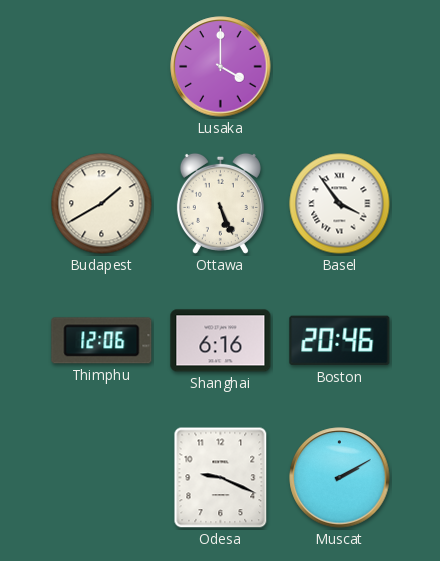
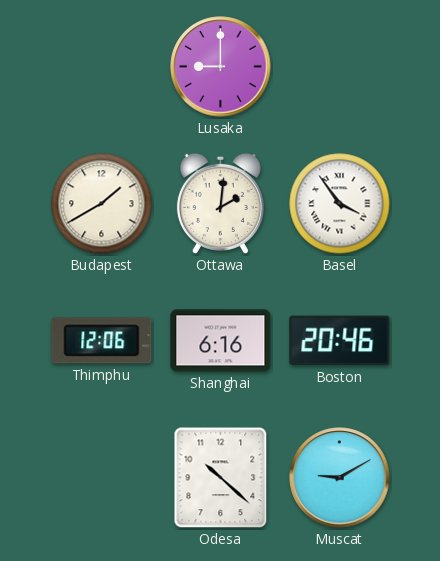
Lusaka: 4:00 -> 9:00 (221, 67)
Ottawa: 5:26 -> 2:01 (220, 203)
Odesa: 9:19 -> 10:22 (221, 478)
Muscat: 2:10 -> 9:10 (340, 478)
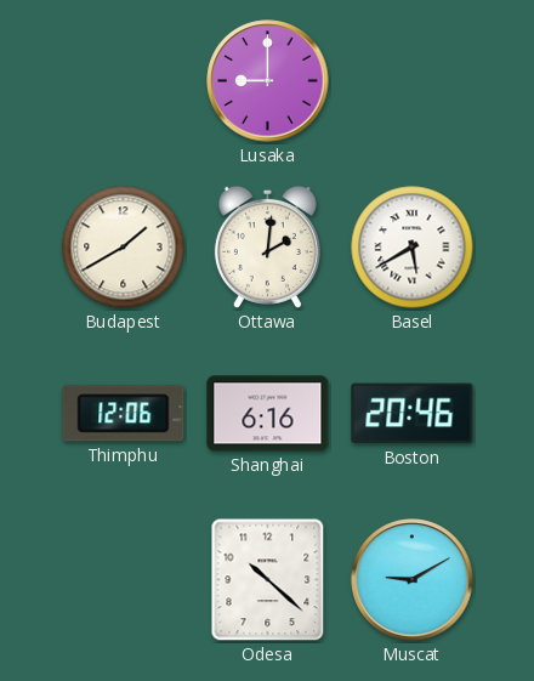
Basel: 3:54 -> 5:40 (413, 248)
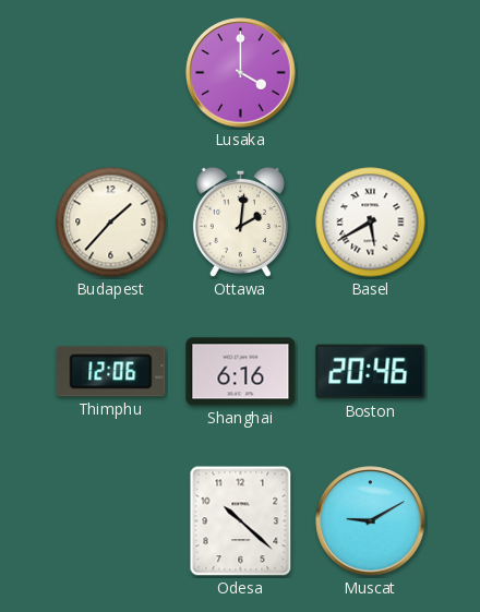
Lusaka: 9:00 -> 4:00 (241, 73)
Budapest: 1:40 -> 1:37 (111, 223)
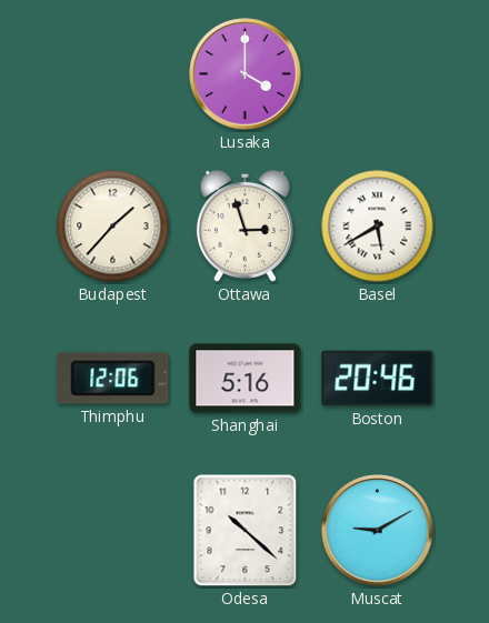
Ottawa: 2:01 -> 2:57 (244, 225)
Shanghai: 6:16 -> 5:16 (246, 379)
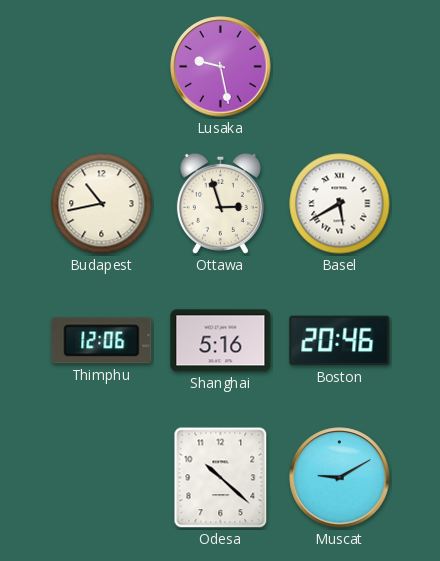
Lusaka: 4:00 -> 9:28 (221, 67)
Budapest: 1:37 -> 10:43 (102, 204)
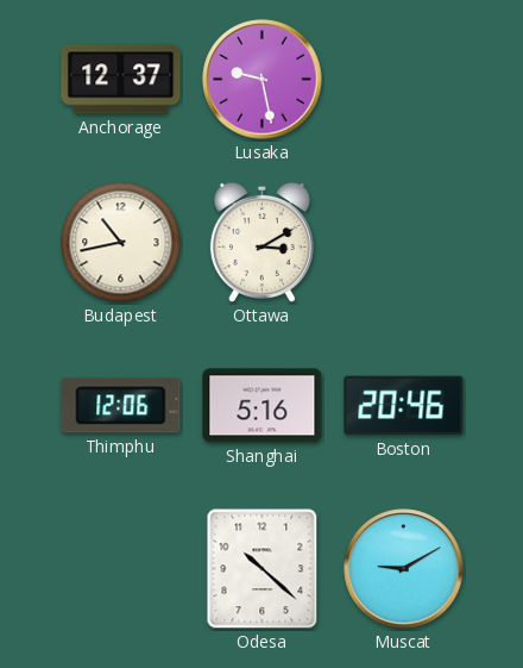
Anchorage: none -> 12:37 (121, 80)
Ottawa: 2:57 -> 3:10 (261, 242)
Basel: 5:40 -> none (340, 204)
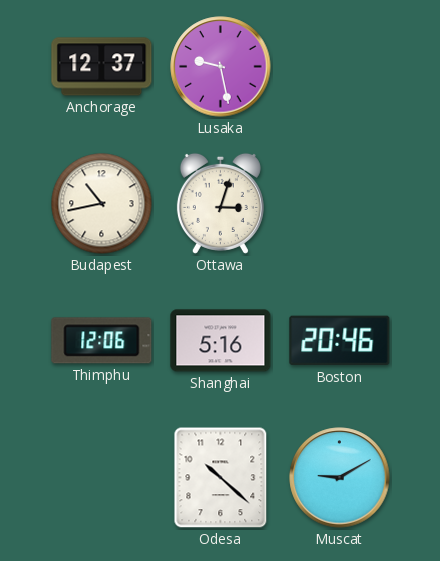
Ottawa: 3:10 -> 3:03 (220, 203)
